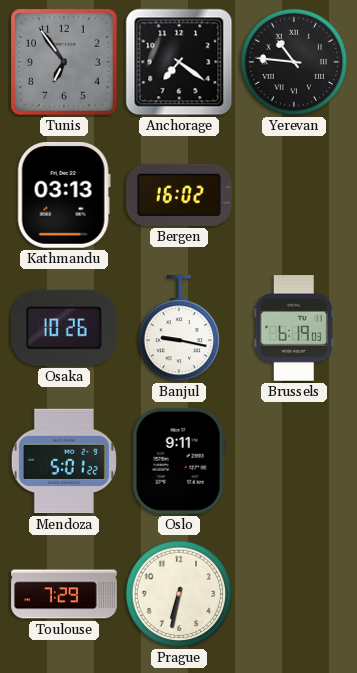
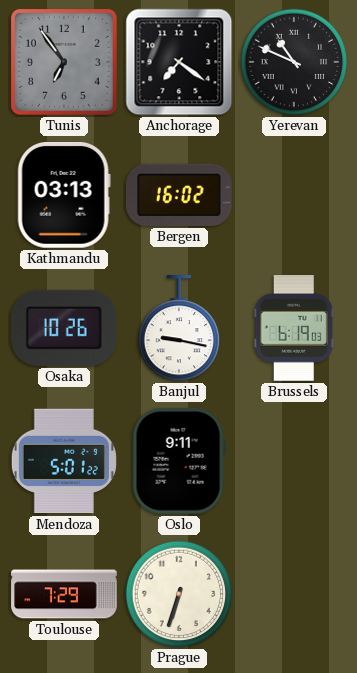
Yerevan: 10:46 -> 10:49 (294, 62)
Prague: 6:32 -> 6:33 (179, 594)
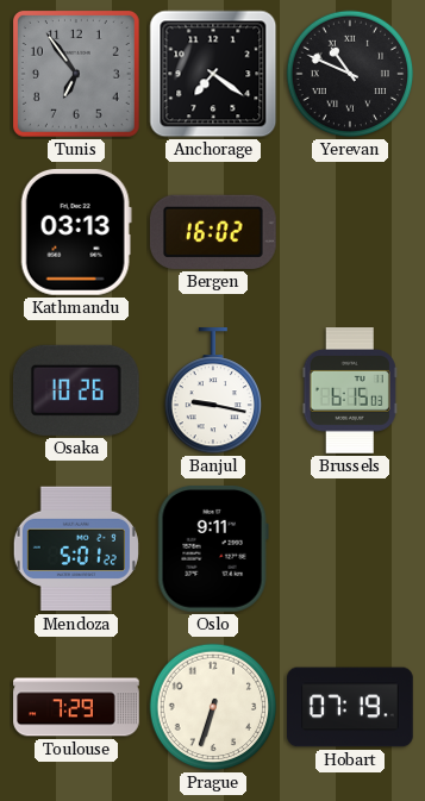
Brussels: 6:19 -> 6:15 (350, 390)
Hobart: none -> 07:19 (350, 707)
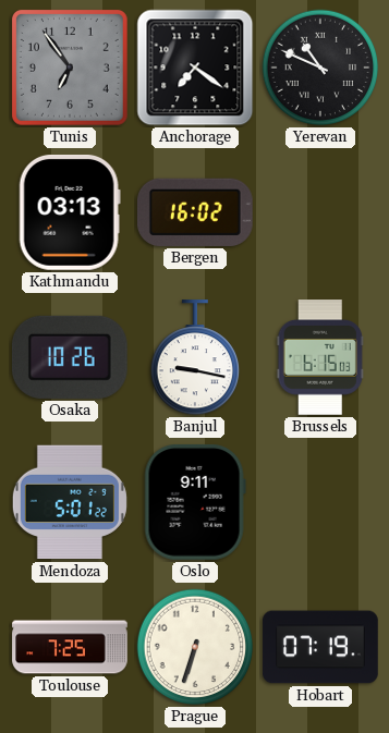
Toulouse: 7:29 -> 7:25 (70, 647)
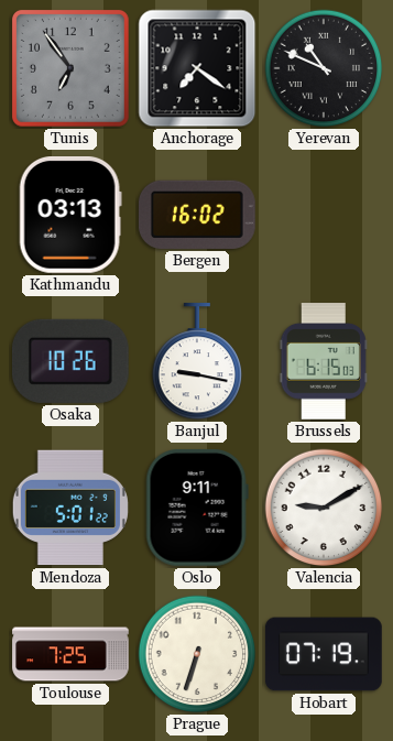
Valencia: none -> 9:10 (324, 508)
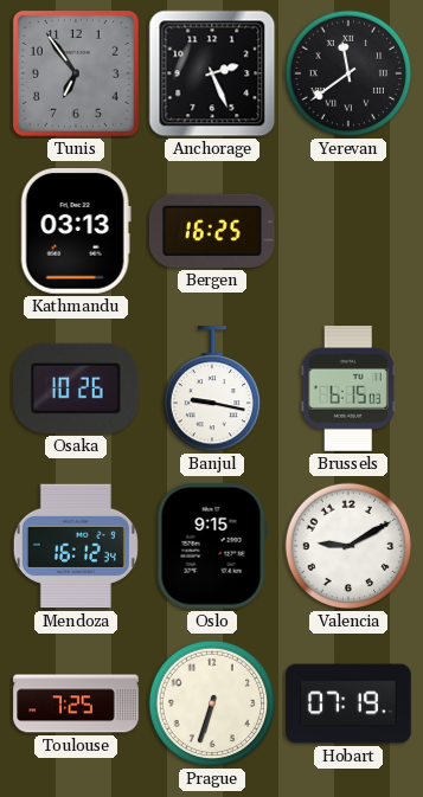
Anchorage: 7:21 -> 2:26 (212, 73)
Yerevan: 10:49 -> 11:39 (348, 73)
Bergen: 16:02 -> 16:25 (212, 231)
Mendoza: 5:01 -> 16:12 (76, 546)
Oslo: 9:11 -> 9:15 (212, 546)
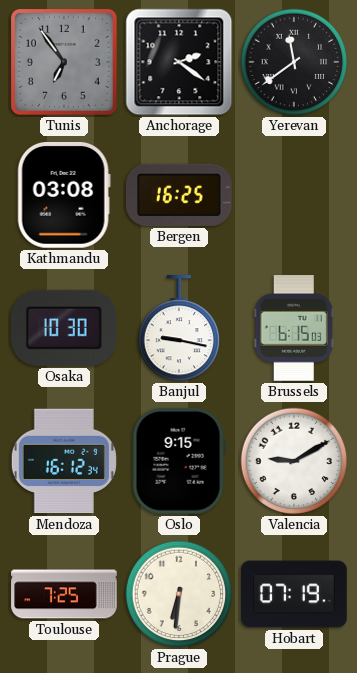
Anchorage: 2:26 -> 2:21 (179, 62)
Kathmandu: 03:13 -> 03:08 (64, 196)
Osaka: 10:26 -> 10:30 (64, 328)
Prague: 6:33 -> 6:31 (179, 594)
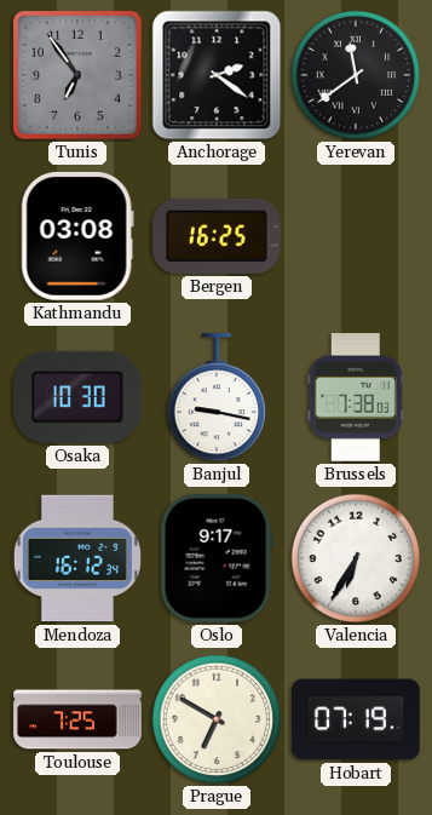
Brussels: 6:15 -> 7:38 (356, 397)
Oslo: 9:15 -> 9:17 (217, 558)
Valencia: 9:10 -> 6:35 (356, 558)
Prague: 6:31 -> 6:50 (217, 719)
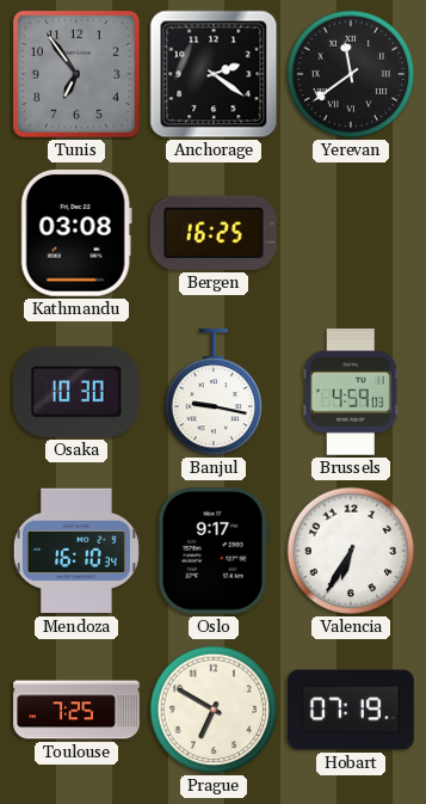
Brussels: 7:38 -> 4:59 (351, 392)
Mendoza: 16:12 -> 16:10 (76, 551)
